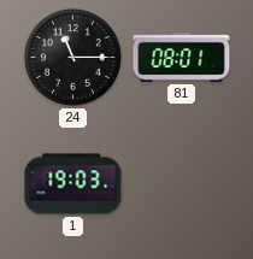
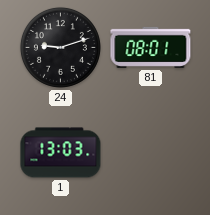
24: 11:15 -> 9:12 (60, 47)
1: 19:03 -> 13:03 (61, 153)
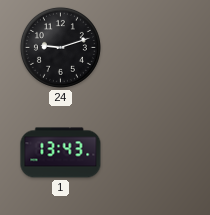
81: 08:01 -> none (151, 47)
1: 13:03 -> 13:43 (61, 153)
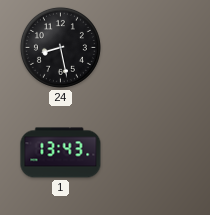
24: 9:12 -> 8:28 (60, 47)
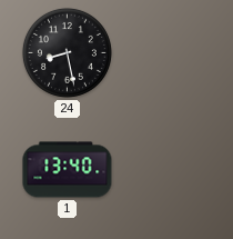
1: 13:43 -> 13:40 (68, 170)
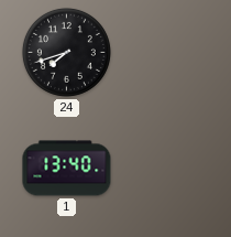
24: 8:28 -> 7:42 (66, 52)
